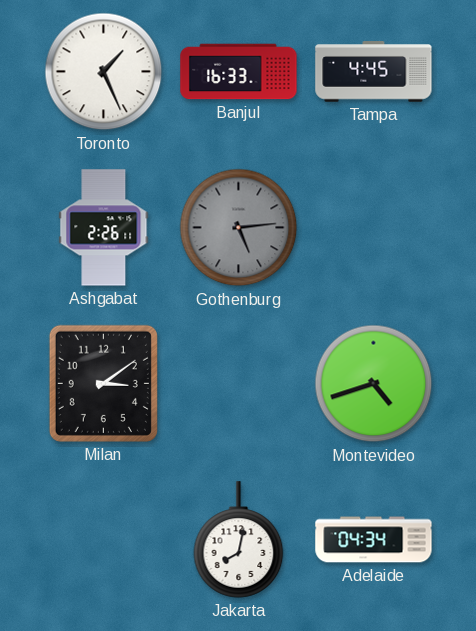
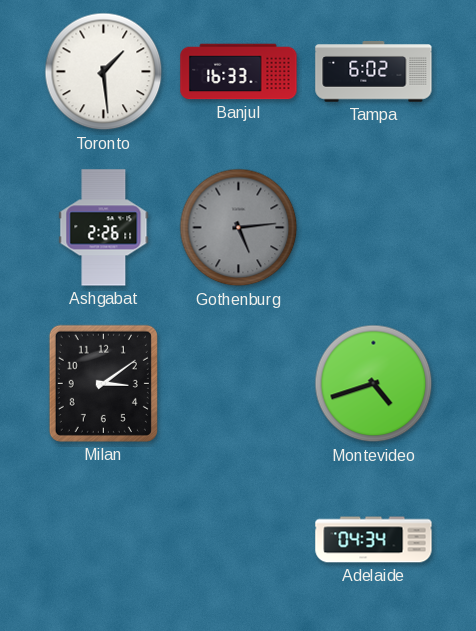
Toronto: 1:26 -> 1:29 (104, 72)
Tampa: 4:45 -> 6:02 (374, 72)
Jakarta: 8:02 -> none (239, 540)
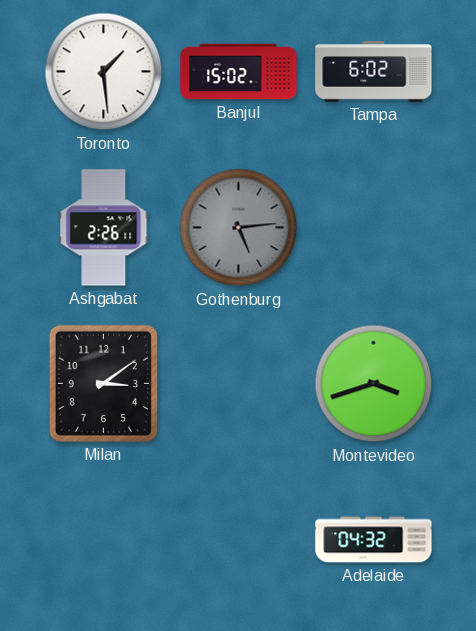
Banjul: 16:33 -> 15:02 (239, 72)
Montevideo: 4:42 -> 3:42 (374, 384)
Adelaide: 04:34 -> 04:32 (374, 540)
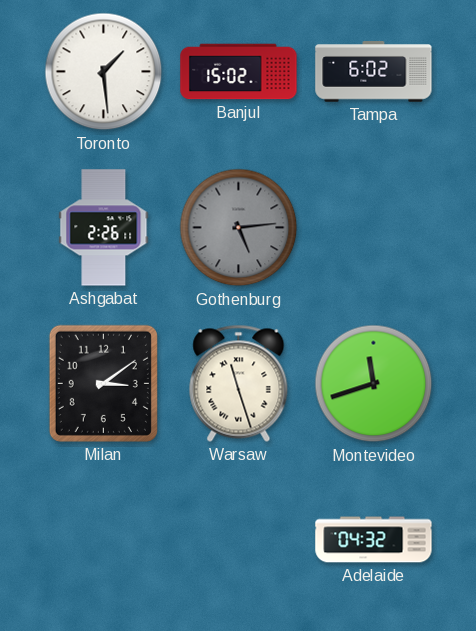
Warsaw: none -> 11:27 (239, 383)
Montevideo: 3:42 -> 11:42 (374, 384)
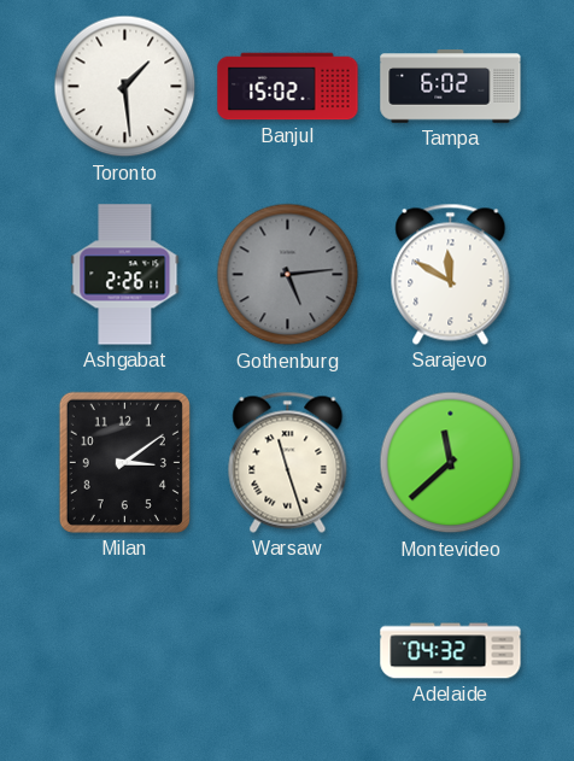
Sarajevo: none -> 11:50 (451, 274)
Montevideo: 11:42 -> 11:38 (451, 463)
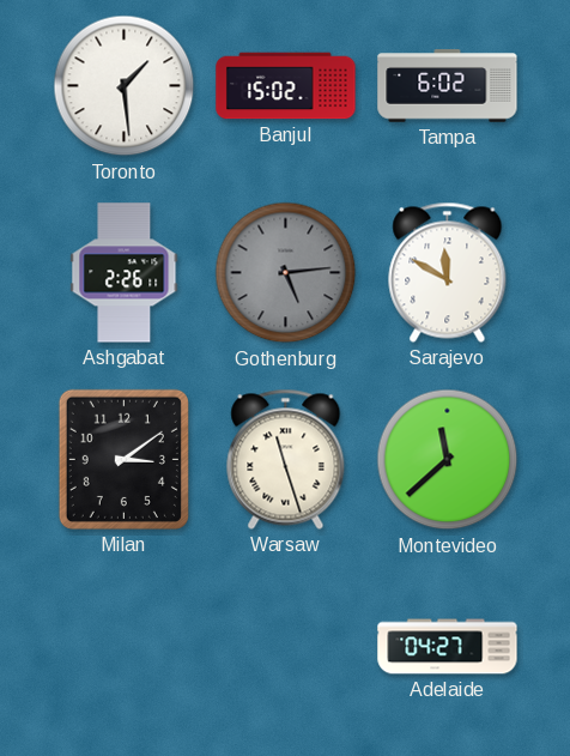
Adelaide: 04:32 -> 04:27 (448, 647)
